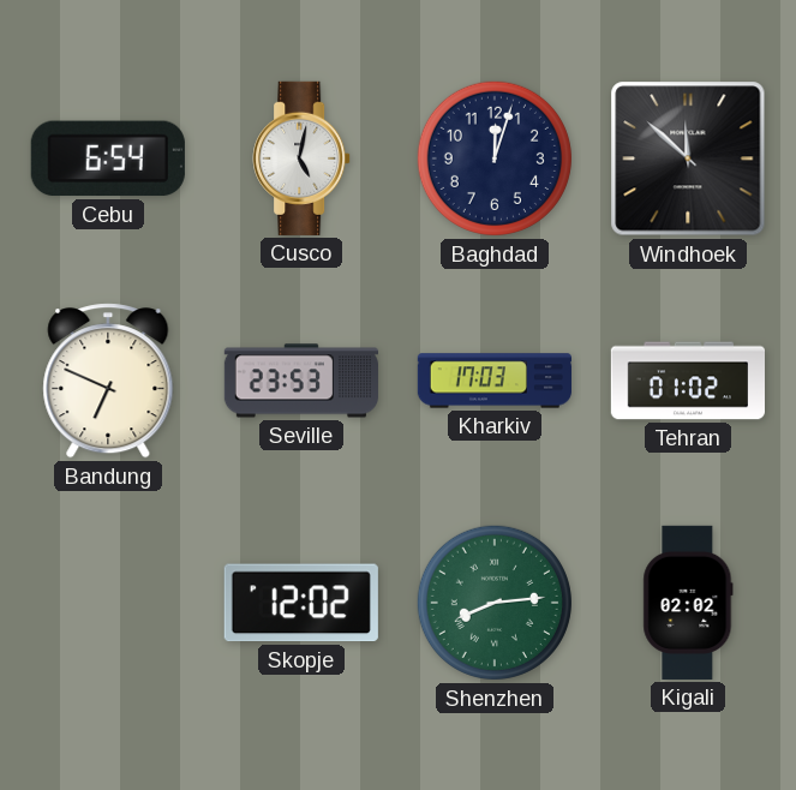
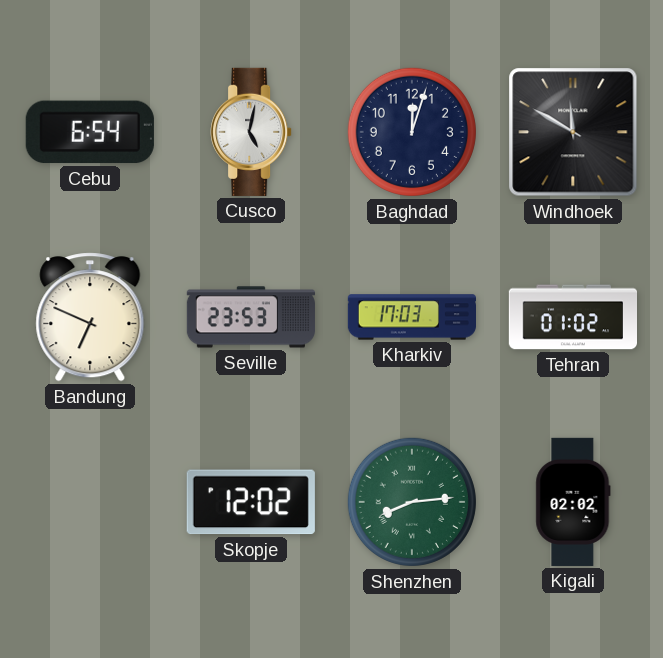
Windhoek: 11:52 -> 11:50 (573, 132)
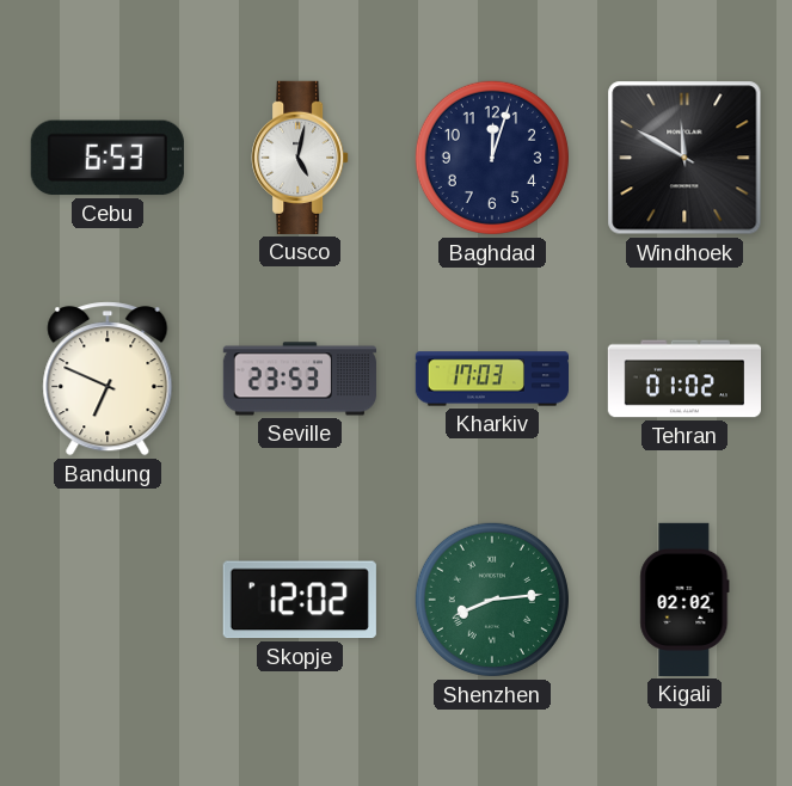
Cebu: 6:54 -> 6:53 (108, 158)
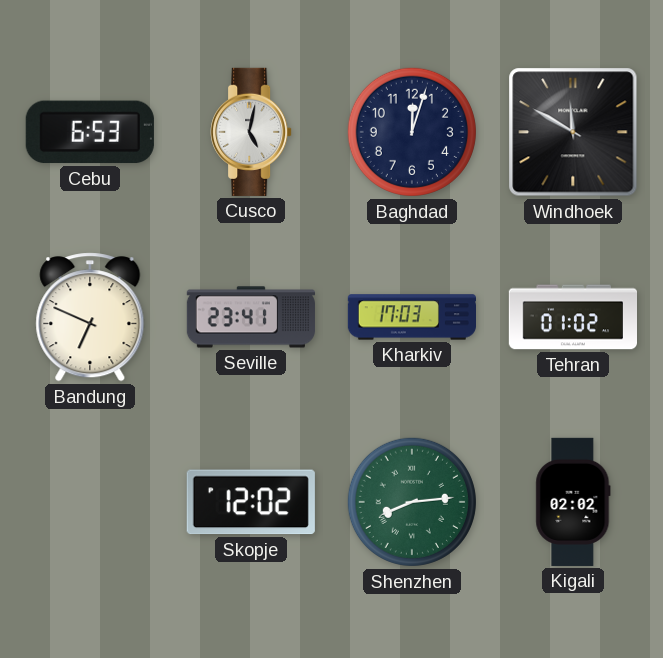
Seville: 23:53 -> 23:41 (251, 317)
